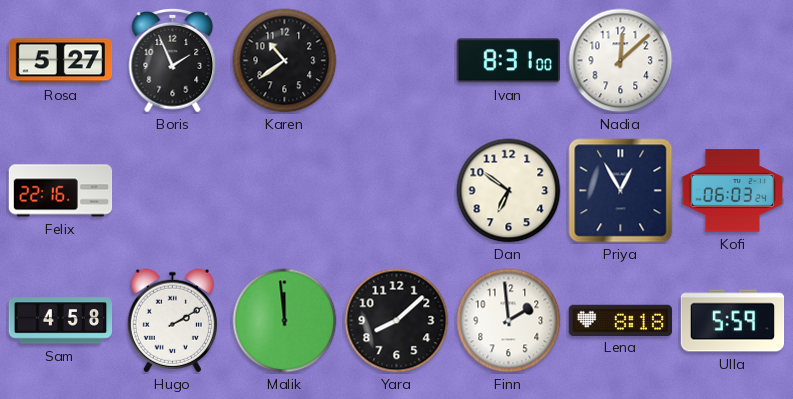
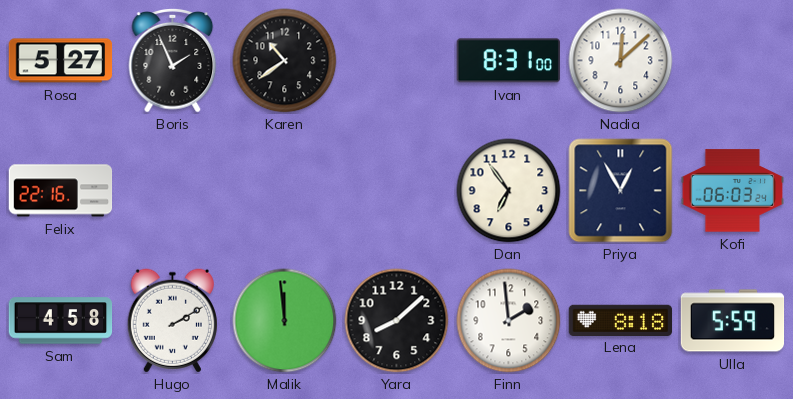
Dan: 6:51 -> 6:54 (509, 191)
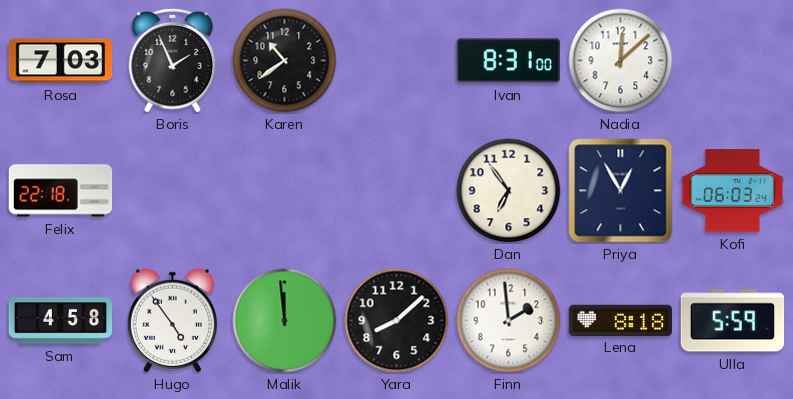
Rosa: 5:27 -> 7:03 (61, 61)
Felix: 22:16 -> 22:18 (61, 191)
Hugo: 2:10 -> 4:54 (172, 321)
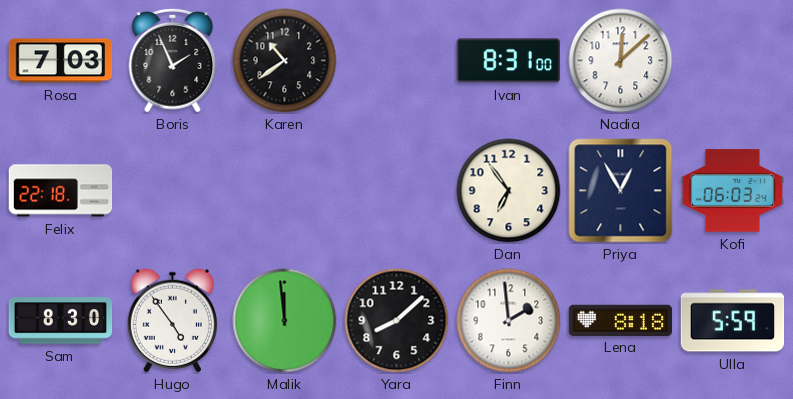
Sam: 4:58 -> 8:30 (61, 321)
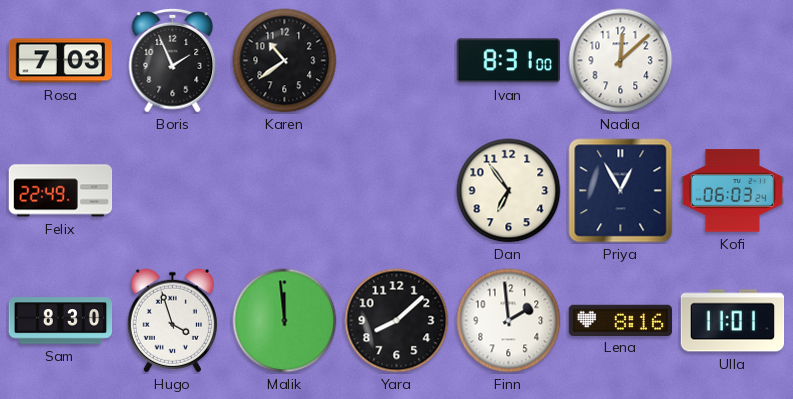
Felix: 22:18 -> 22:49 (61, 191)
Hugo: 4:54 -> 3:57 (172, 321)
Lena: 8:18 -> 8:16 (621, 320)
Ulla: 5:59 -> 11:01 (733, 321)
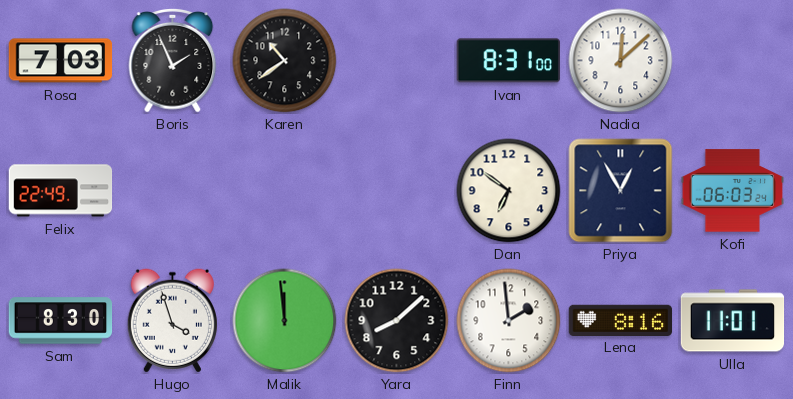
Dan: 6:54 -> 6:51 (509, 191)
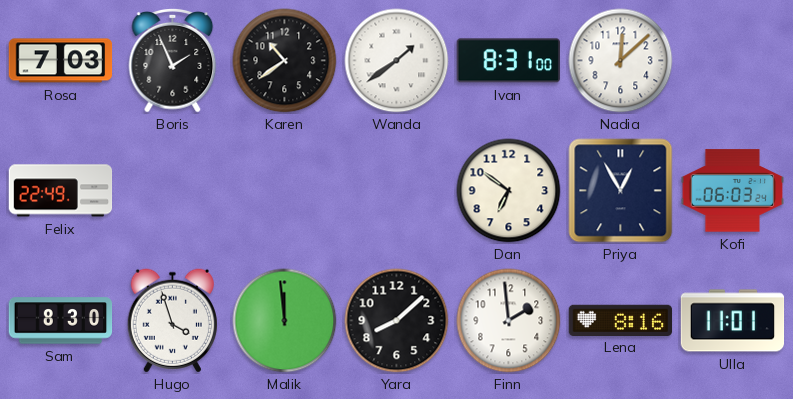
Wanda: none -> 1:39 (397, 61)
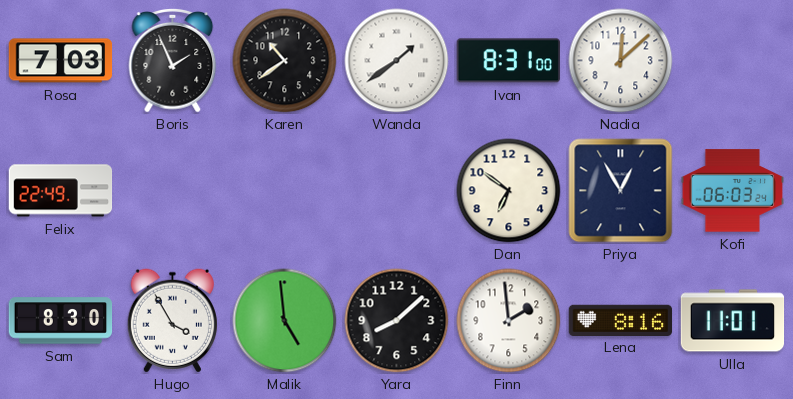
Hugo: 3:57 -> 3:55 (172, 321)
Malik: 11:59 -> 4:59 (285, 321)
